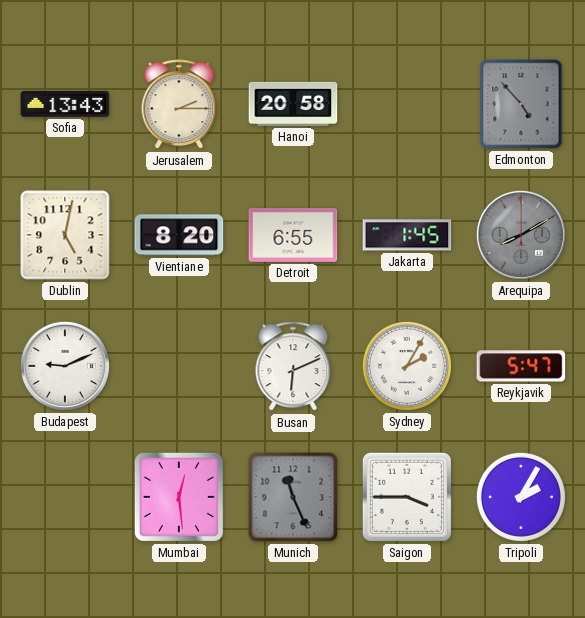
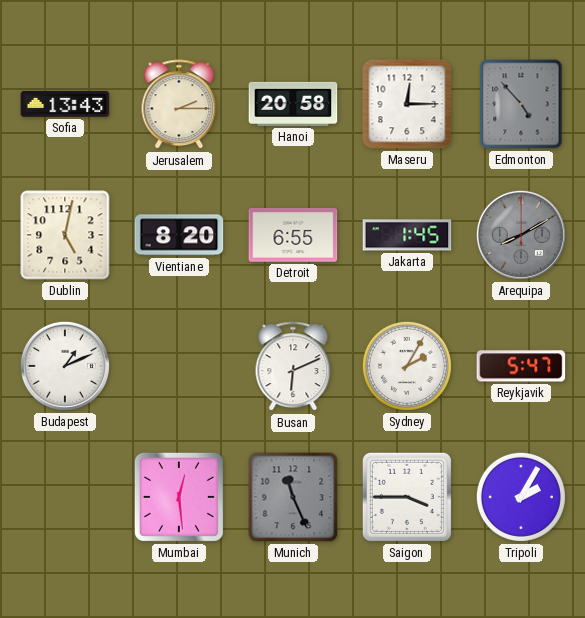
Maseru: none -> 12:15 (407, 104)
Budapest: 9:11 -> 1:11 (65, 366)
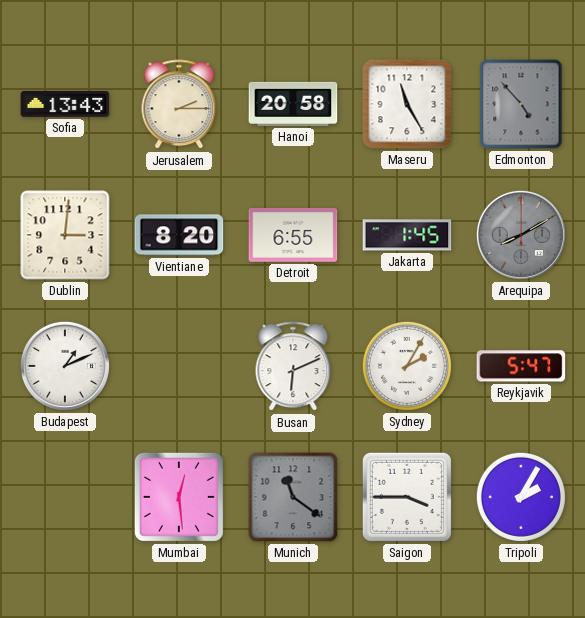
Maseru: 12:15 -> 11:25 (407, 104)
Dublin: 5:02 -> 3:01 (65, 235)
Munich: 11:26 -> 11:21 (293, 497)
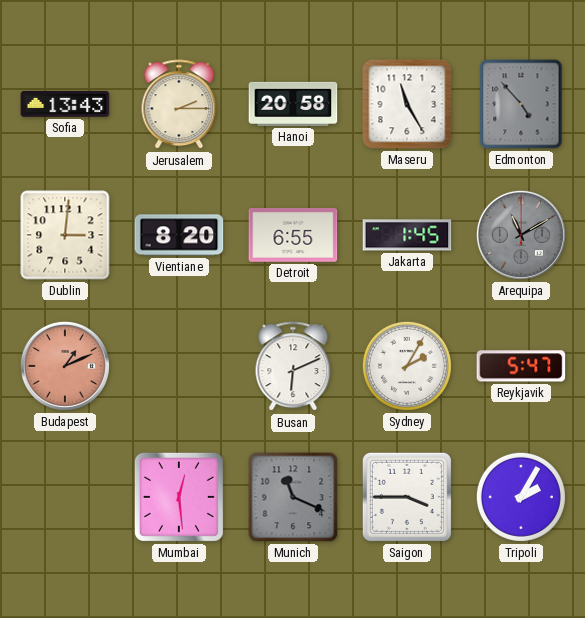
Arequipa: 8:10 -> 11:10 (521, 235)
Budapest dial: white -> salmon (65, 366)
Munich: 11:21 -> 11:19 (293, 497)
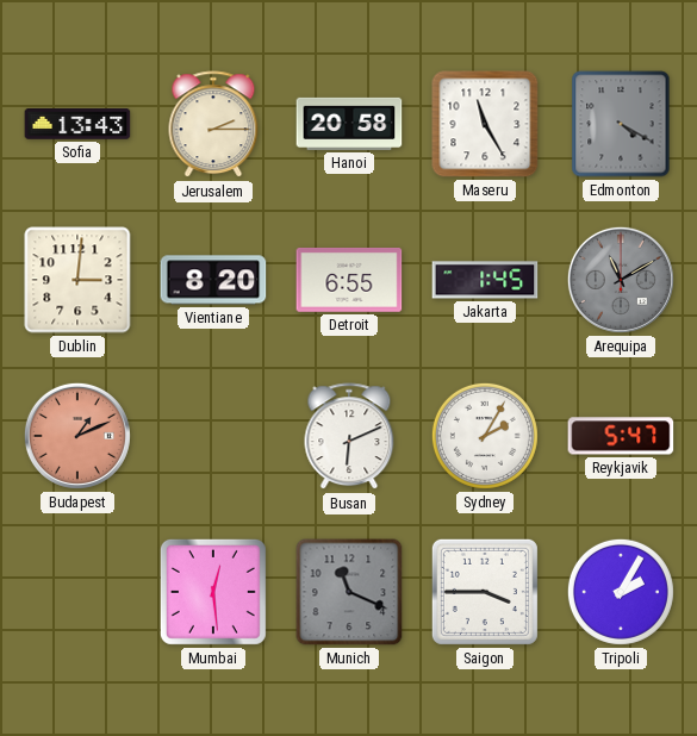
Edmonton: 4:53 -> 4:20 (621, 124)
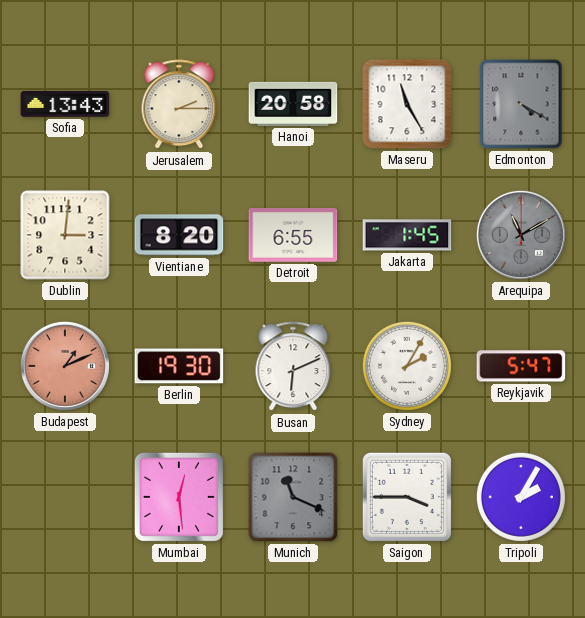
Berlin: none -> 19:30 (179, 366)
